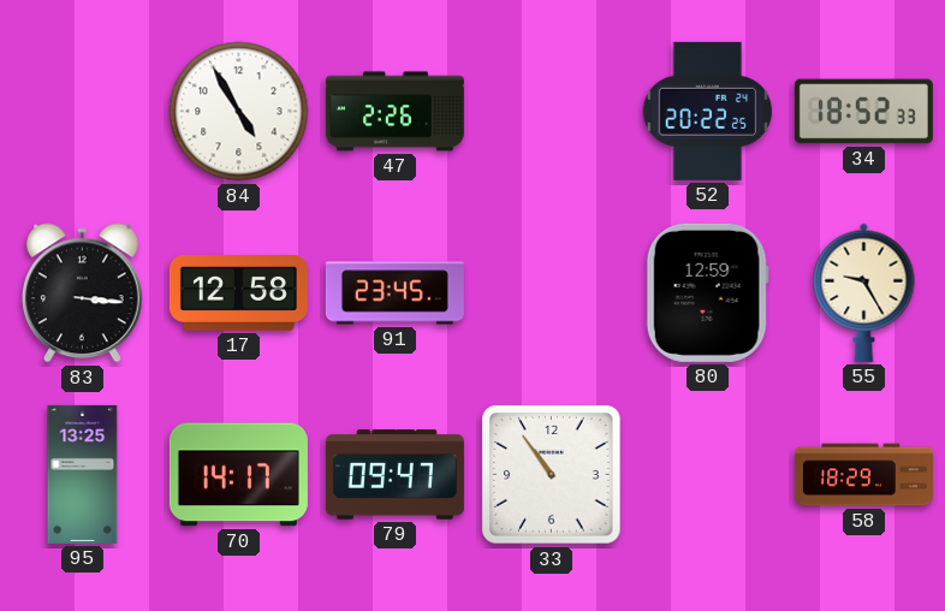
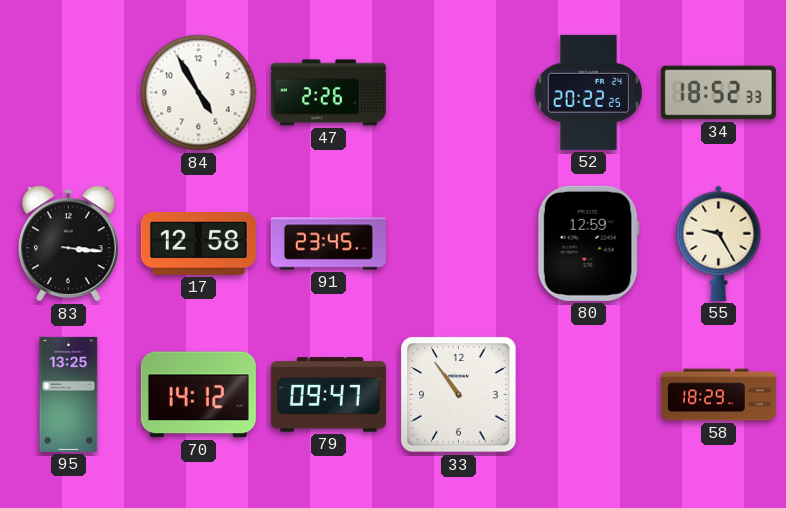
70: 14:17 -> 14:12 (198, 395)
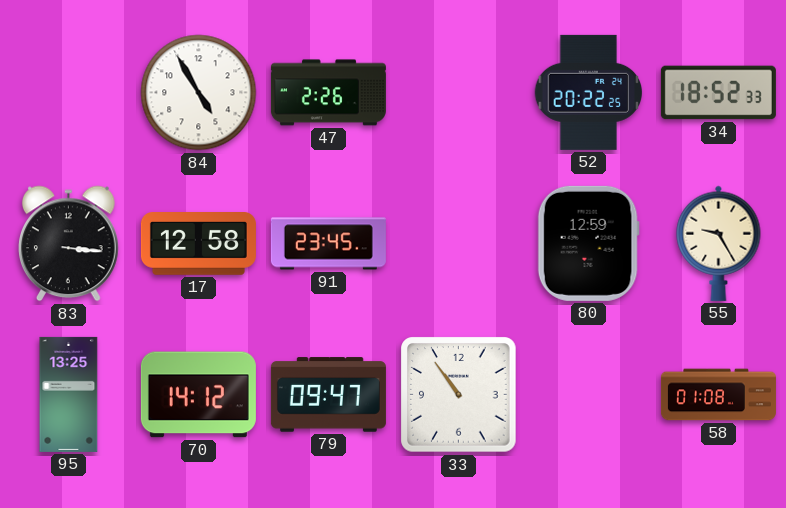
58: 18:29 -> 01:08 (718, 395)
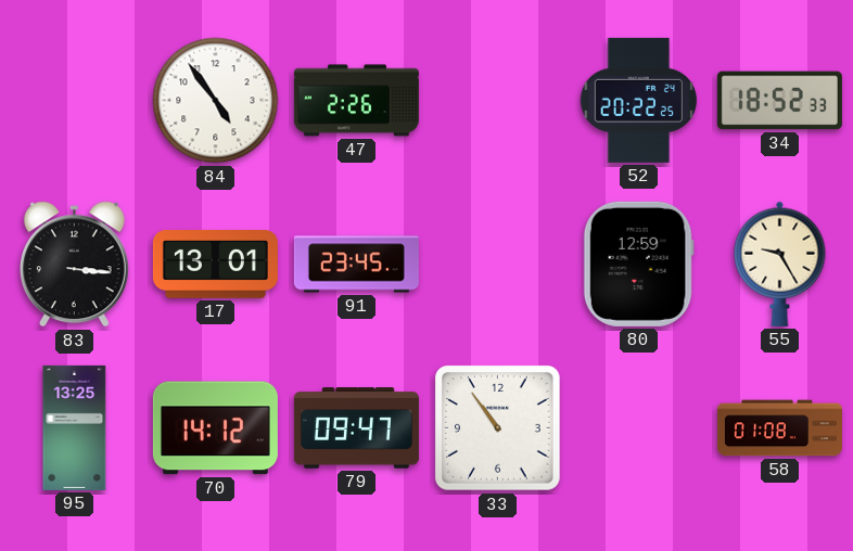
84: 4:55 -> 4:54 (216, 101)
17: 12:58 -> 13:01 (215, 265)
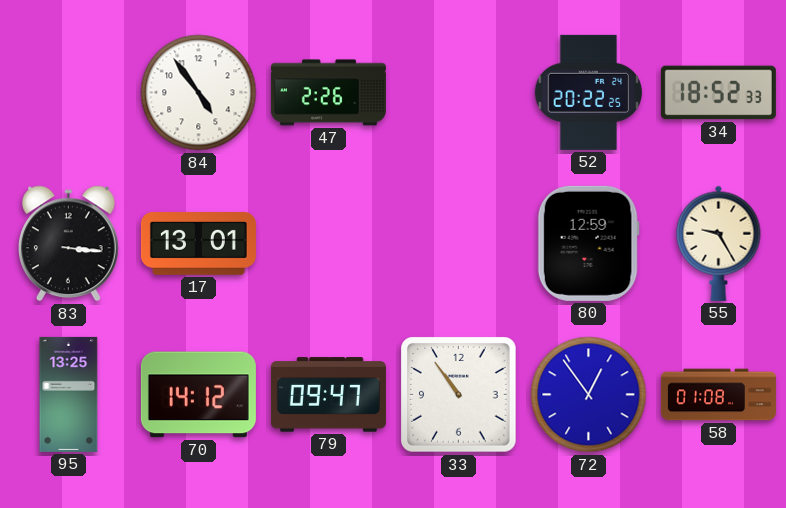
91: 23:45 -> none (356, 265)
72: none -> 12:54 (589, 395)
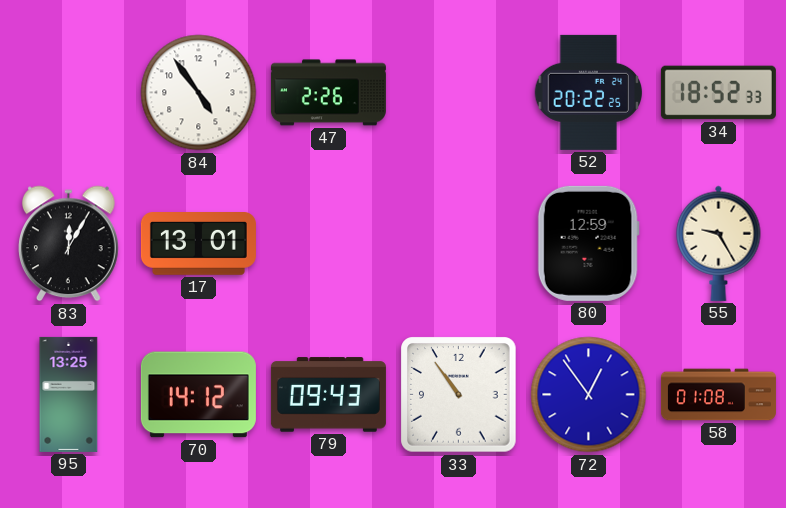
83: 3:16 -> 12:05 (69, 244)
79: 09:47 -> 09:43 (328, 395)
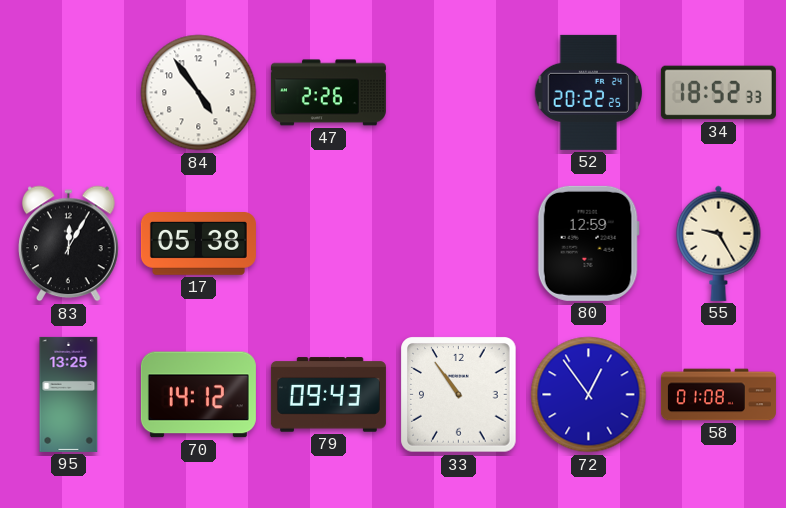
17: 13:01 -> 05:38 (198, 244)
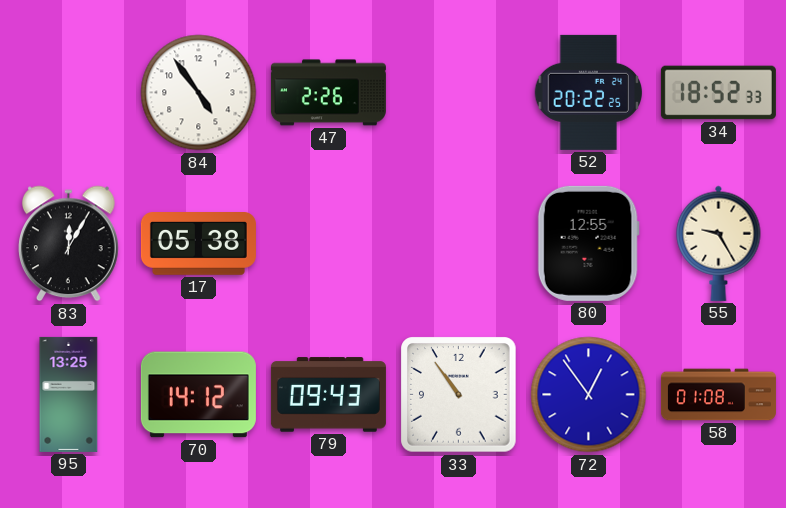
80: 12:59 -> 12:55 (588, 243)
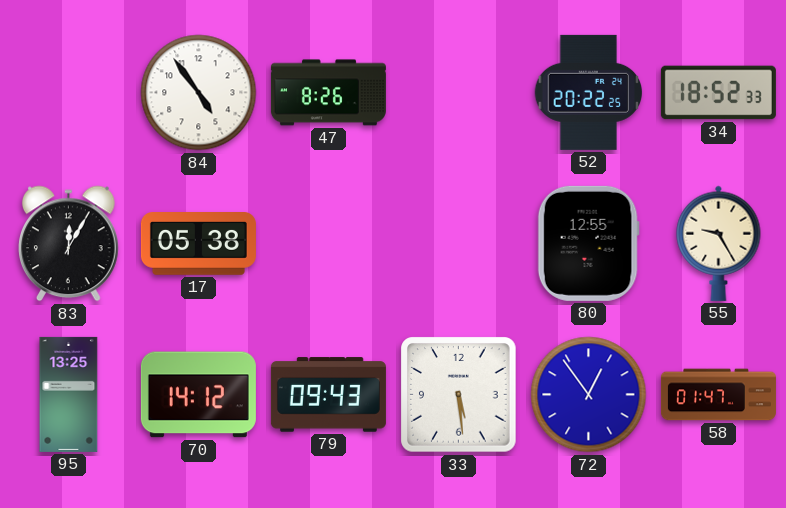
47: 2:26 -> 8:26 (328, 93)
33: 10:54 -> 5:29 (459, 395)
58: 01:08 -> 01:47 (718, 395)
